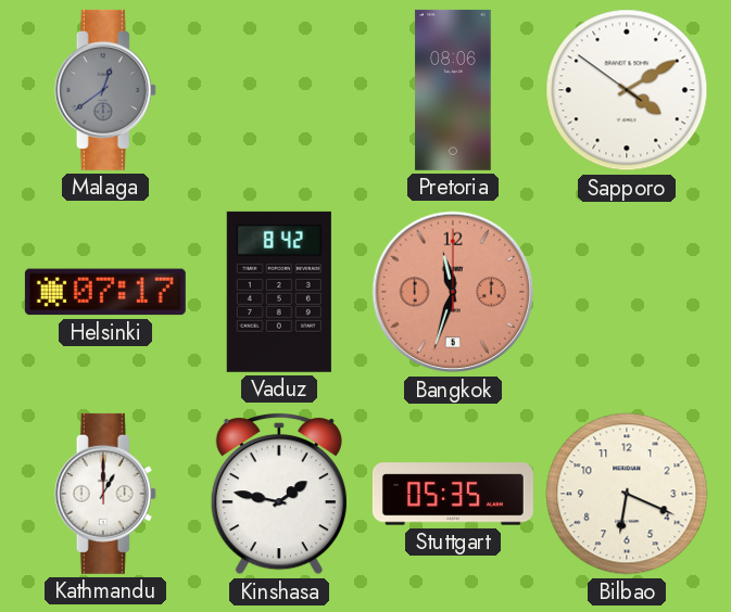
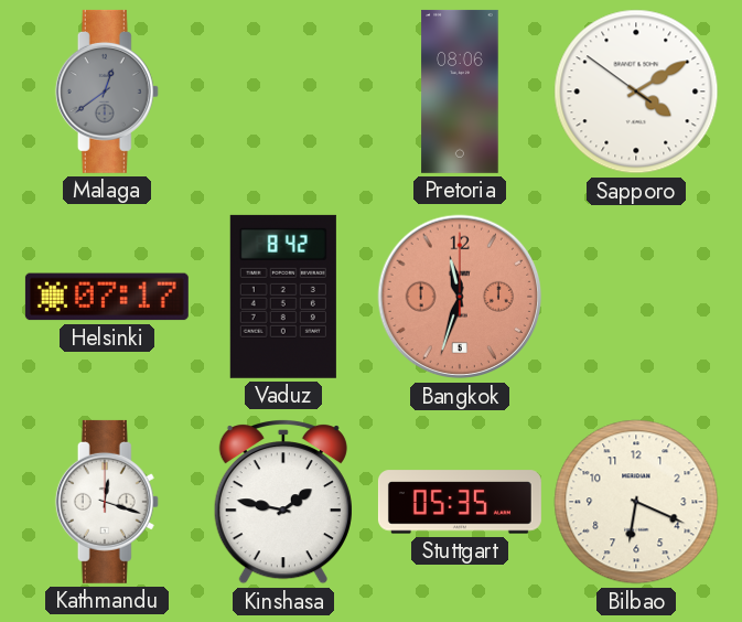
Kathmandu: 1:00 -> 12:18 (107, 502)
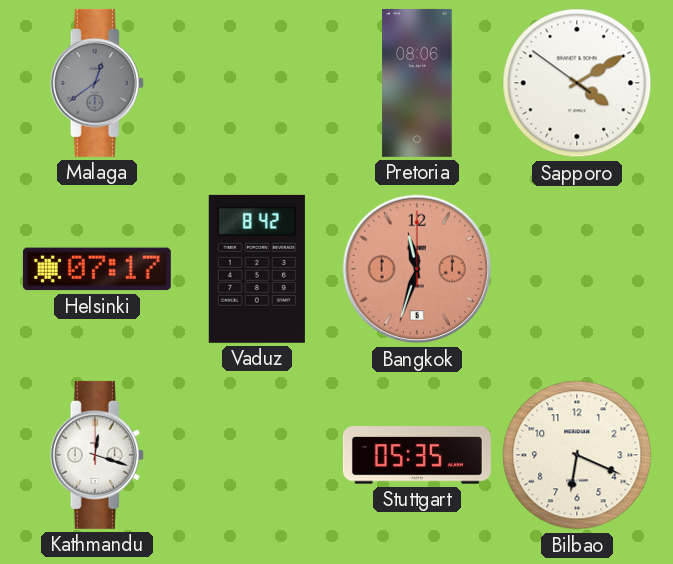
Kinshasa: 1:47 -> none (283, 503)
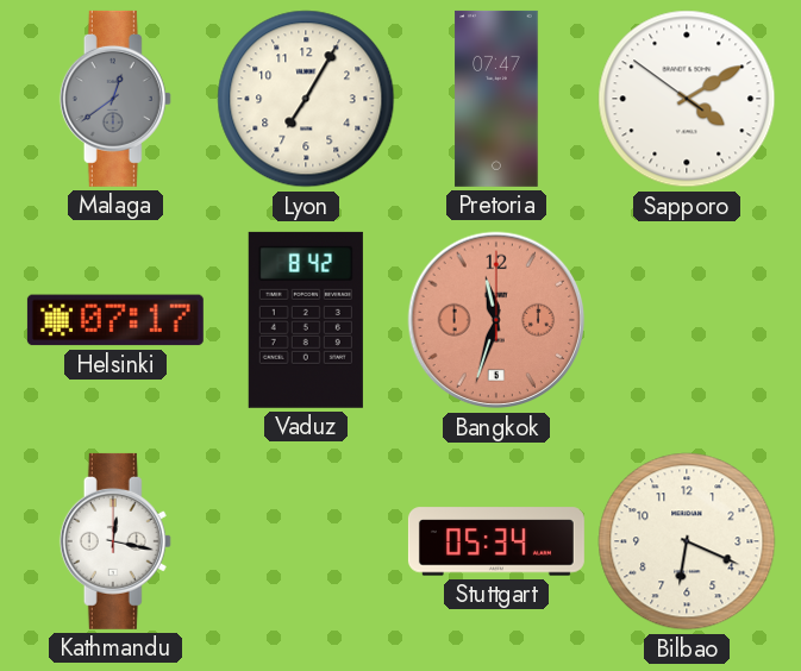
Lyon: none -> 7:05 (306, 99)
Pretoria: 08:06 -> 07:47 (496, 99)
Kathmandu: 12:18 -> 12:17 (115, 541)
Stuttgart: 05:35 -> 05:34 (496, 541)
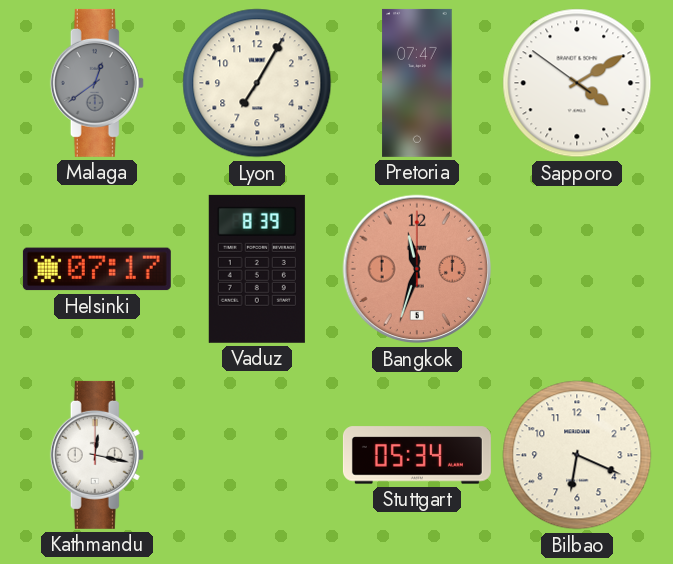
Vaduz: 8:42 -> 8:39 (257, 269)
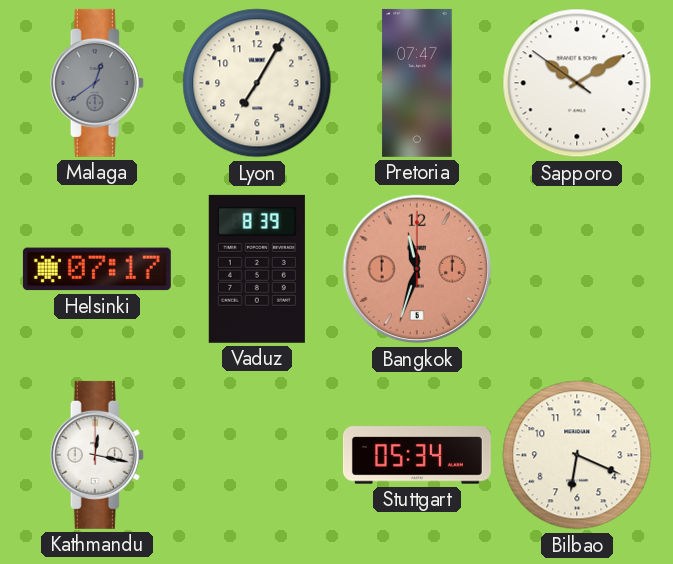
Sapporo: 4:09 -> 10:09 (577, 83)
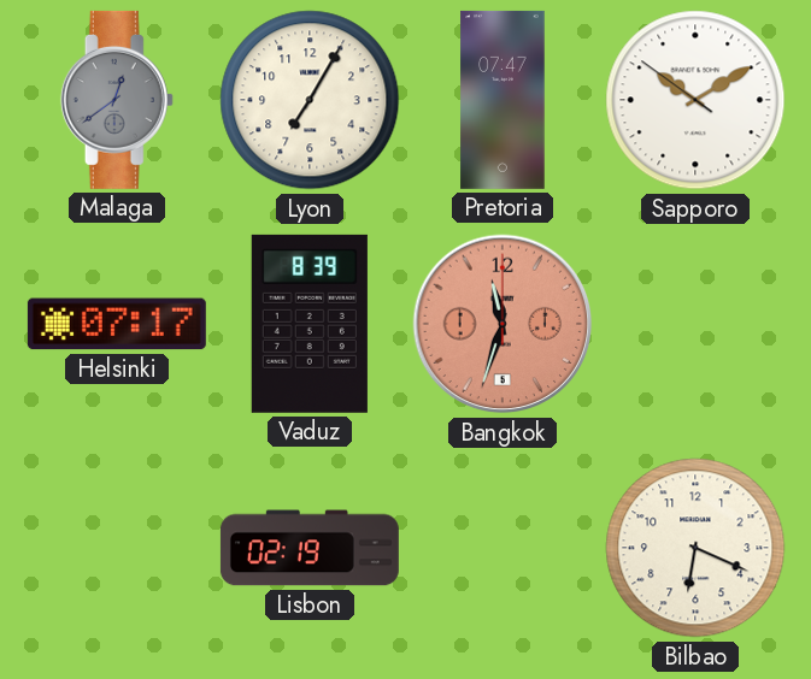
Kathmandu: 12:17 -> none (97, 455)
Lisbon: none -> 02:19 (310, 548)
Stuttgart: 05:34 -> none (417, 455)
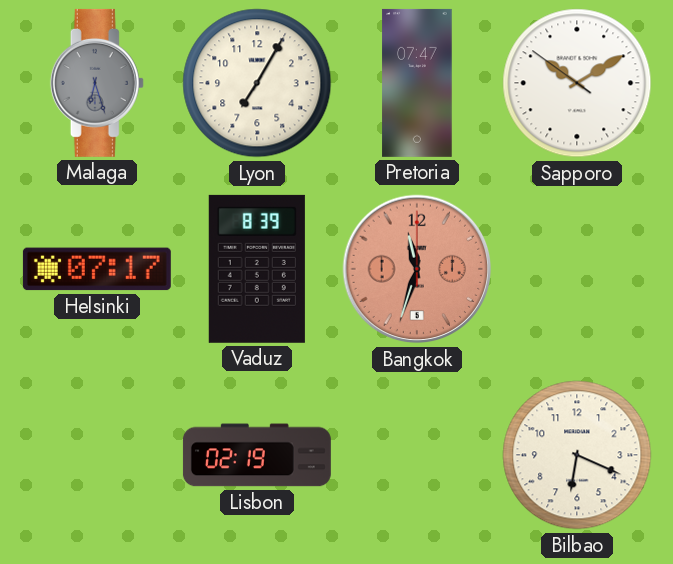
Malaga: 12:39 -> 6:27 (97, 83)
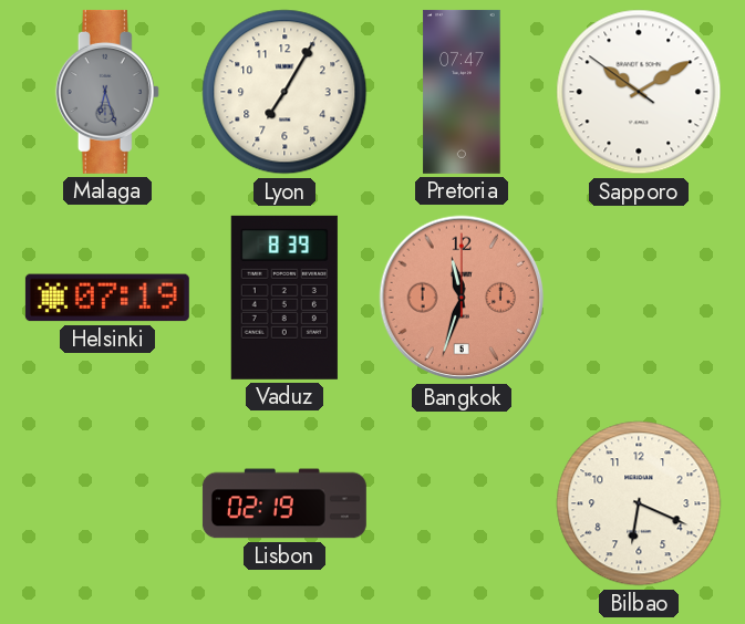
Helsinki: 07:17 -> 07:19 (107, 298)
